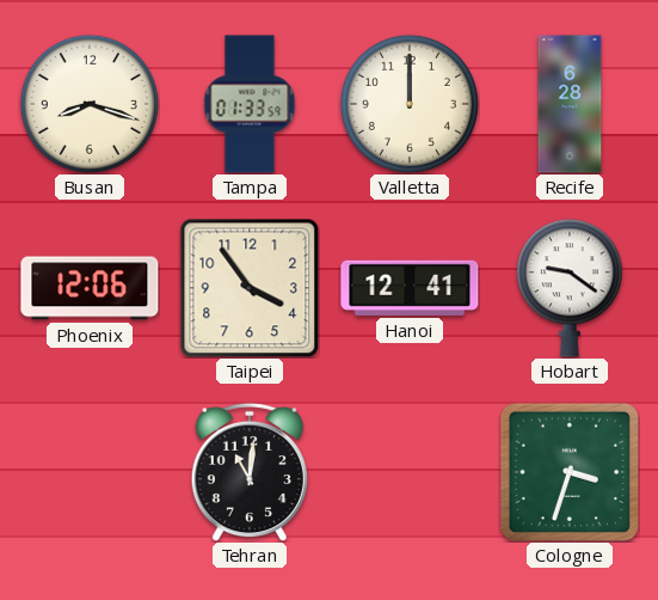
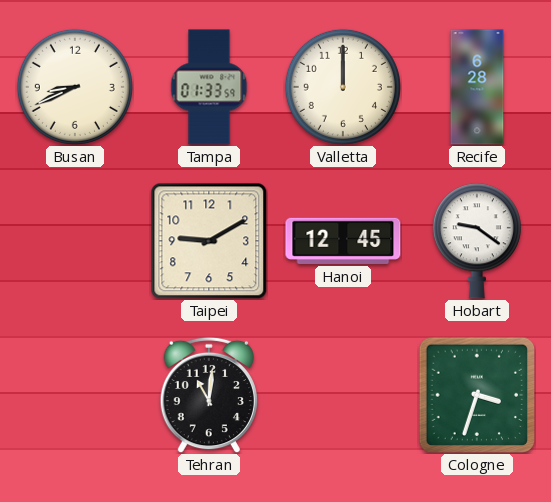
Busan: 8:18 -> 8:41 (75, 87)
Phoenix: 12:06 -> none (90, 288)
Taipei: 3:54 -> 9:10 (209, 241)
Hanoi: 12:41 -> 12:45 (343, 241)
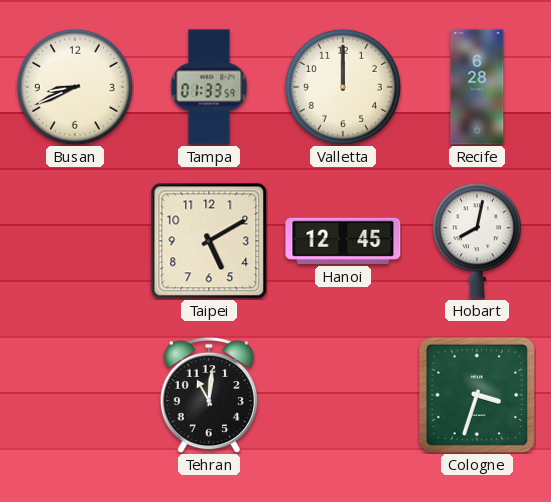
Taipei: 9:10 -> 5:10 (209, 241)
Hobart: 9:21 -> 8:02 (477, 241)
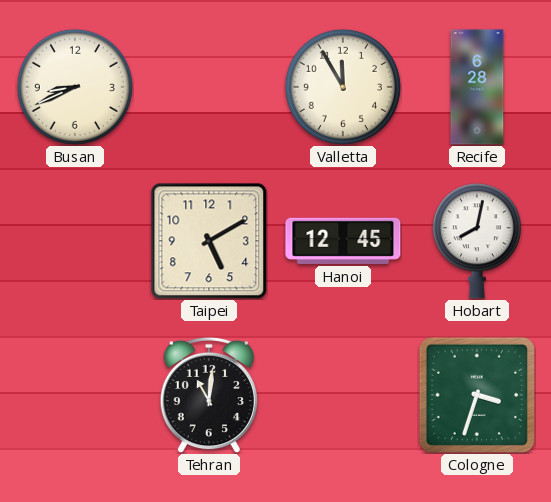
Tampa: 01:33 -> none (209, 87)
Valletta: 12:00 -> 11:55 (343, 87)
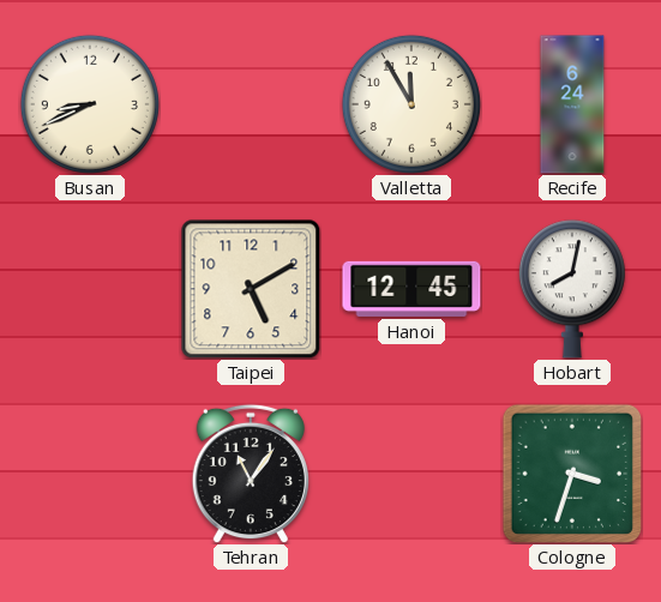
Recife: 6:28 -> 6:24 (572, 104)
Tehran: 11:01 -> 11:06 (251, 474)
